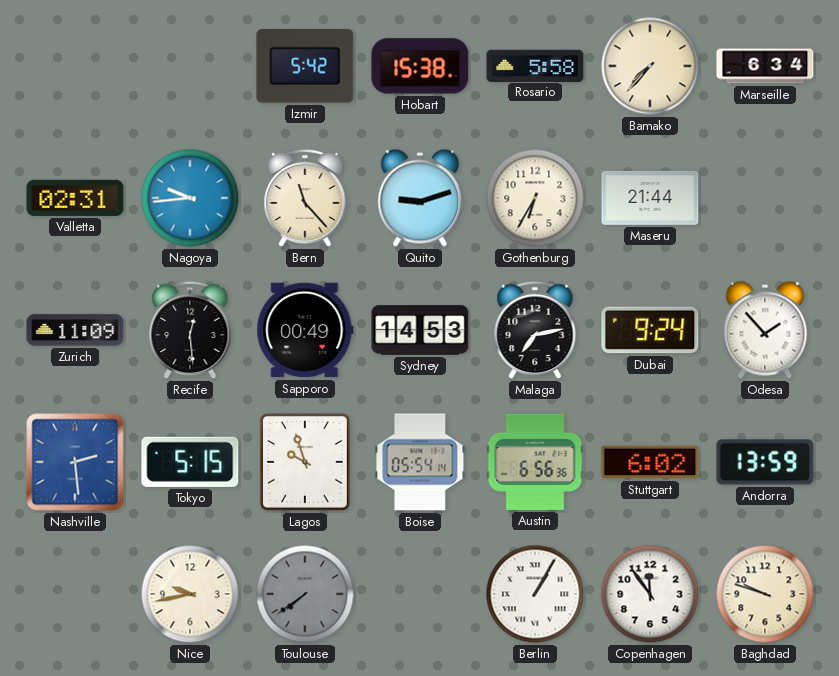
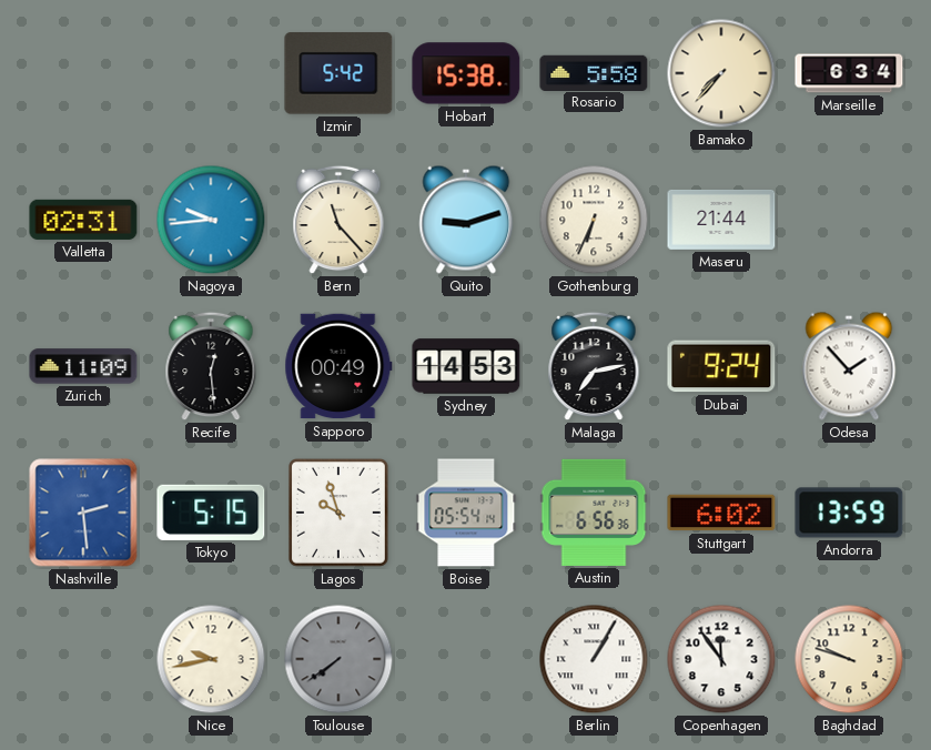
Gothenburg: 6:35 -> 6:34 (594, 220)
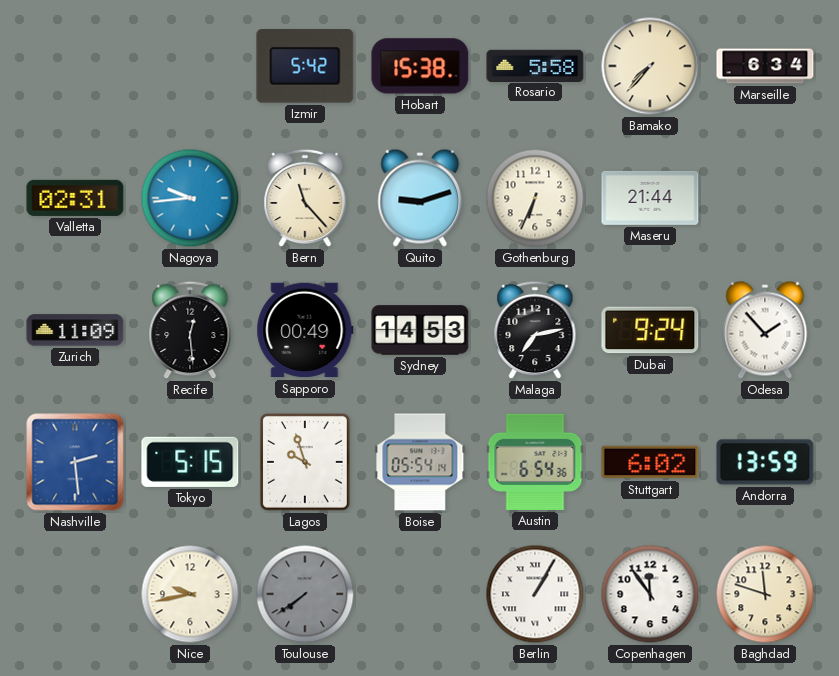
Austin: 6:56 -> 6:54 (535, 462)
Baghdad: 9:48 -> 11:48 (765, 594)
